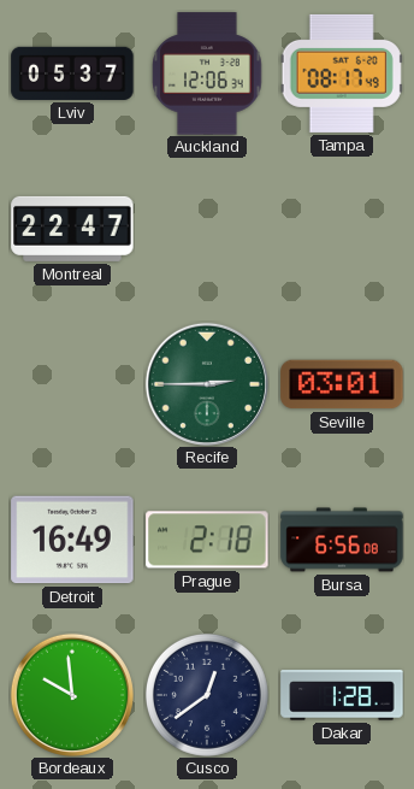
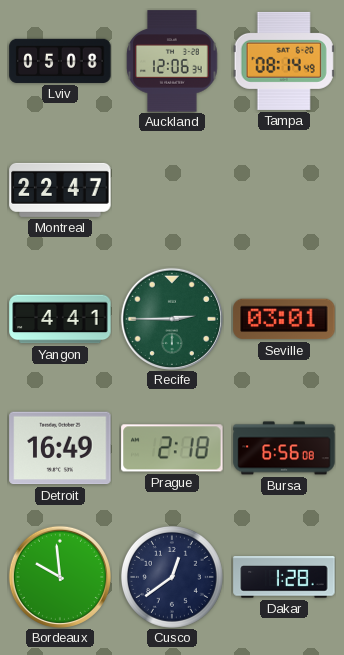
Lviv: 05:37 -> 05:08 (60, 61)
Tampa: 08:17 -> 08:14 (284, 61)
Yangon: none -> 4:41 (60, 319)
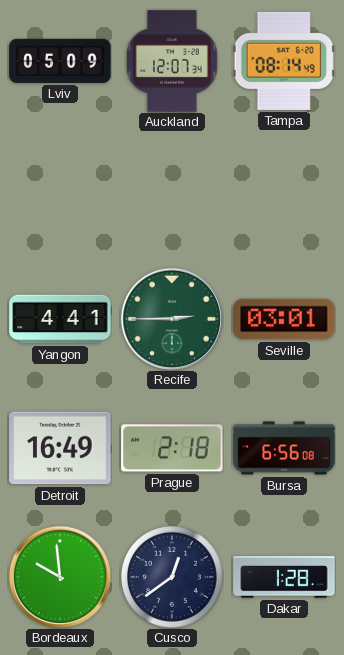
Lviv: 05:08 -> 05:09 (60, 61)
Auckland: 12:06 -> 12:07 (172, 61)
Montreal: 22:47 -> none (60, 190)
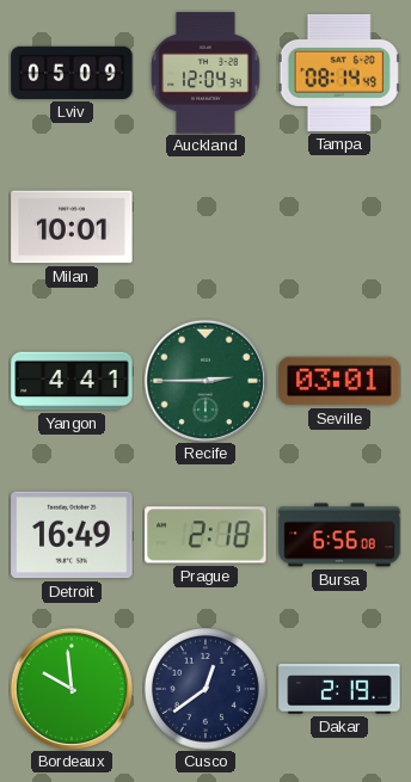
Auckland: 12:07 -> 12:04 (205, 73)
Milan: none -> 10:01 (72, 227)
Dakar: 1:28 -> 2:19 (339, 689)
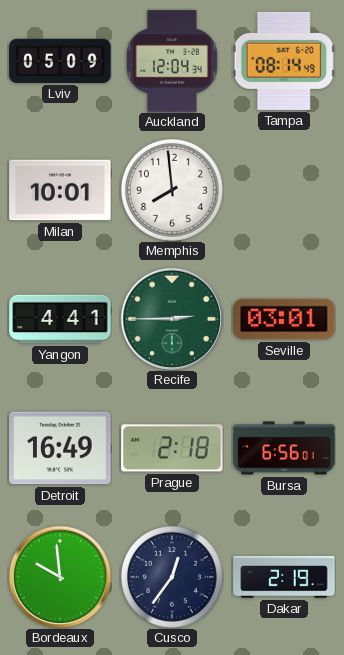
Memphis: none -> 7:59 (172, 190)
Bursa: 6:56:08 -> 6:56:01 (284, 448)
Cusco: 12:39 -> 12:36 (172, 577)
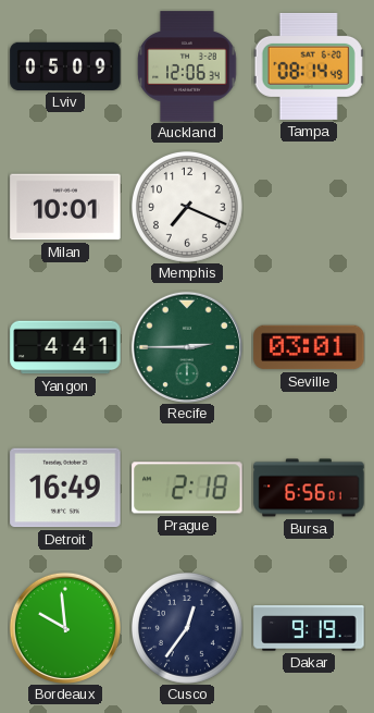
Auckland: 12:04 -> 12:06 (187, 66)
Memphis: 7:59 -> 7:19 (187, 207)
Dakar: 2:19 -> 9:19 (309, 628)
